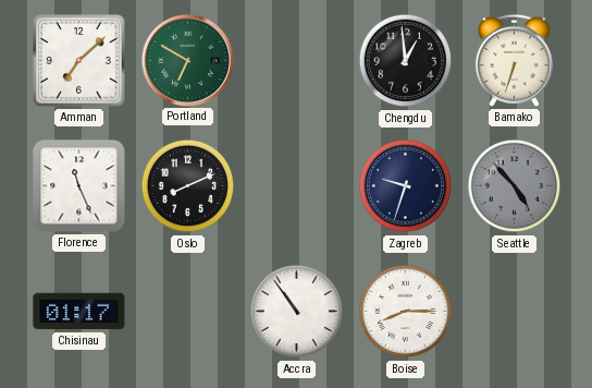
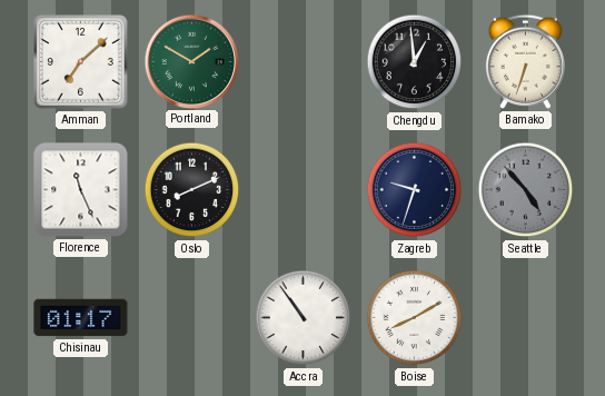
Portland: 6:50 -> 1:50 (191, 61)
Boise: 8:15 -> 8:10 (415, 318)
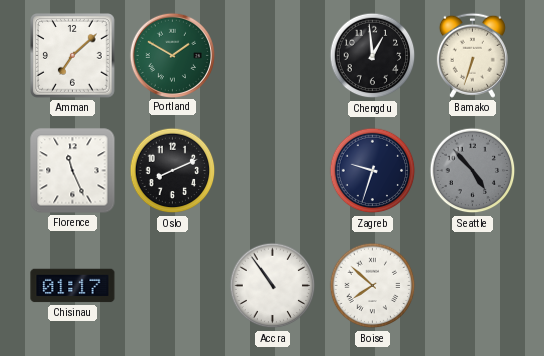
Boise: 8:10 -> 7:52 (373, 286)
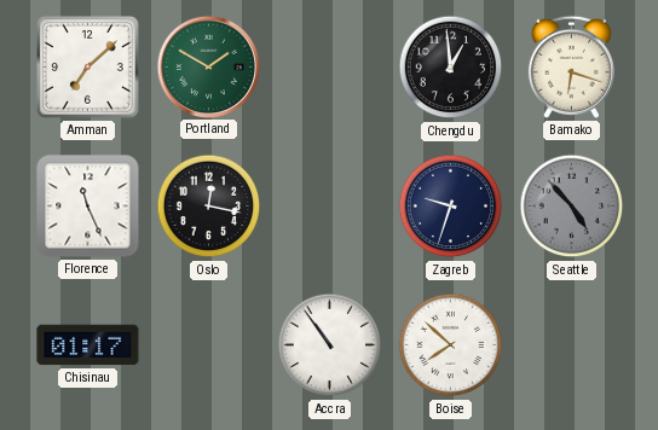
Bamako: 6:33 -> 6:18 (571, 66)
Oslo: 8:11 -> 12:17 (209, 207)
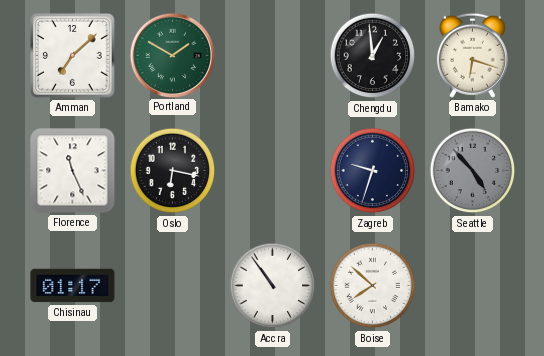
Oslo: 12:17 -> 6:17 (173, 171)
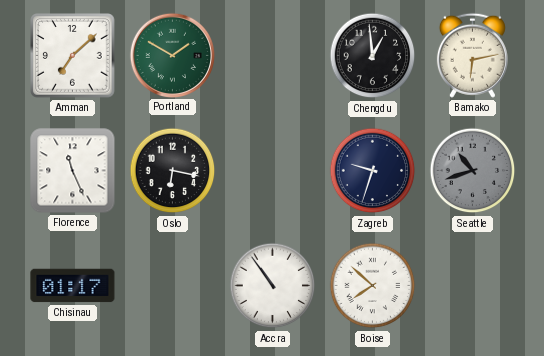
Bamako: 6:18 -> 6:13 (472, 55)
Seattle: 4:53 -> 10:42 (473, 171)
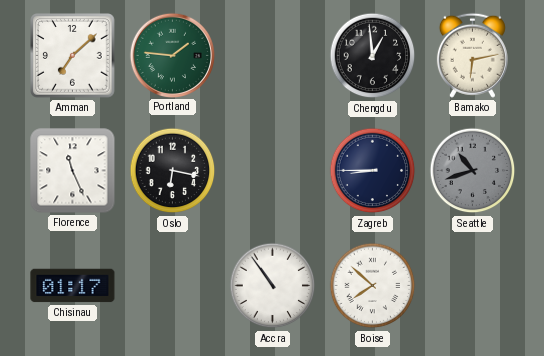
Portland: 1:50 -> 1:46 (172, 55)
Zagreb: 9:33 -> 8:45 (373, 171)
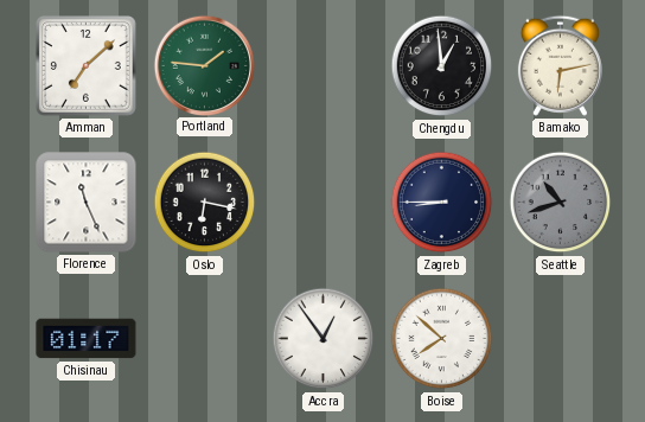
Accra: 10:54 -> 12:54 (324, 339)
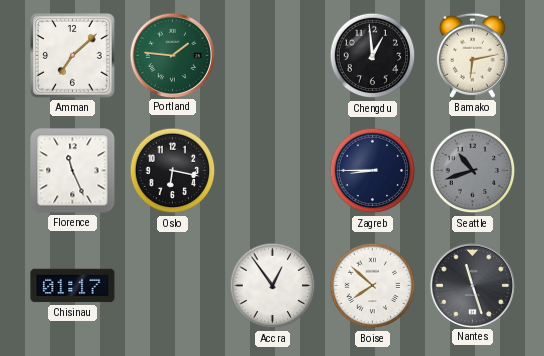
Nantes: none -> 11:27 (472, 285)
